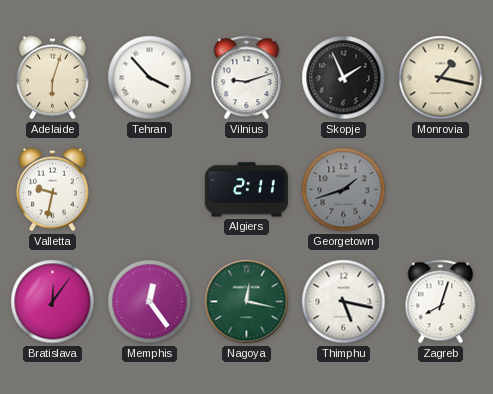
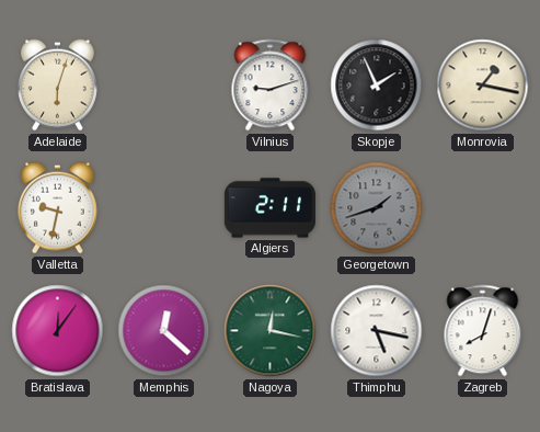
Tehran: 3:53 -> none (150, 78)
Memphis: 12:24 -> 12:22 (164, 331)
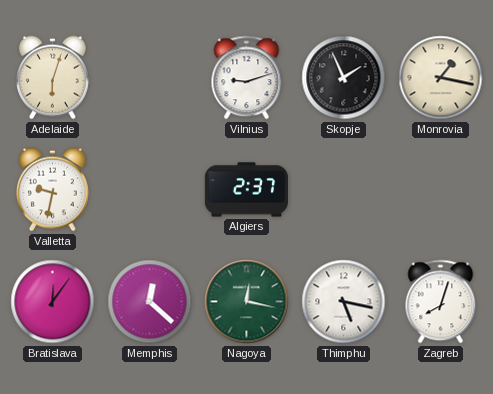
Algiers: 2:11 -> 2:37 (246, 190)
Georgetown: 1:42 -> none (377, 208)
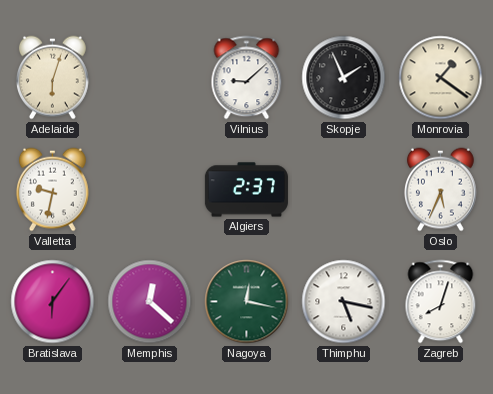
Vilnius: 9:12 -> 9:08 (247, 78)
Monrovia: 1:17 -> 1:21 (441, 78)
Oslo: none -> 5:34 (440, 190)
Bratislava: 12:06 -> 6:06 (53, 302)
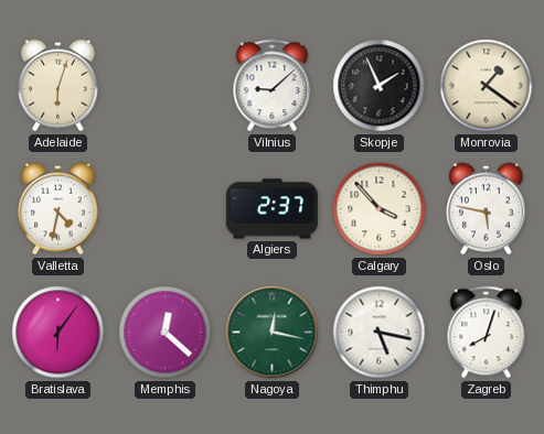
Valletta: 9:32 -> 4:32 (57, 209)
Calgary: none -> 3:53 (380, 209)
Oslo: 5:34 -> 5:47 (486, 209)
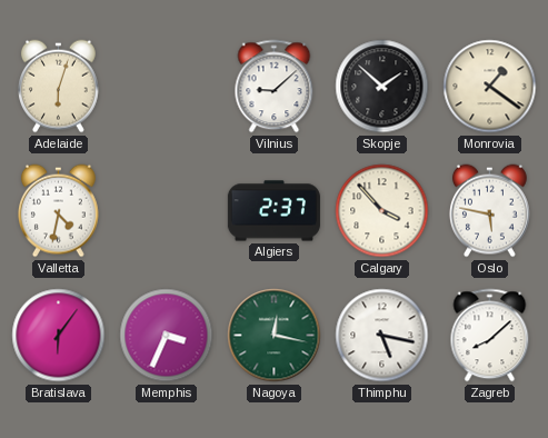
Skopje: 1:56 -> 1:52 (382, 87)
Memphis: 12:22 -> 3:34 (167, 336)
Zagreb: 8:03 -> 8:08 (490, 336)
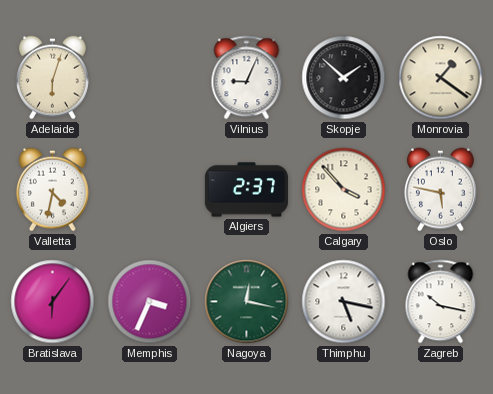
Vilnius: 9:08 -> 9:04 (247, 78)
Zagreb: 8:08 -> 10:17 (441, 302)
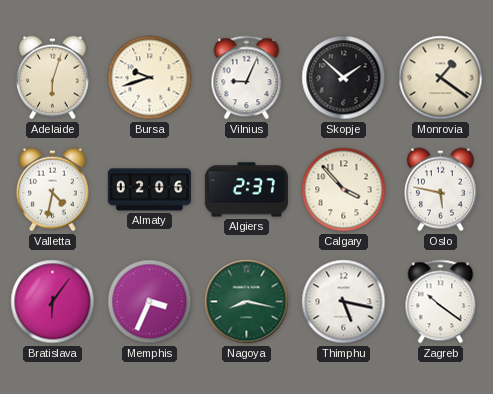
Bursa: none -> 9:42 (150, 78)
Almaty: none -> 02:06 (149, 190)
Nagoya: 12:17 -> 8:17 (247, 302)
Zagreb: 10:17 -> 10:21 (441, 302)
